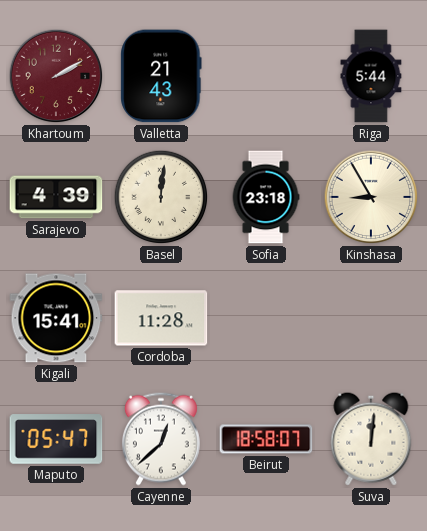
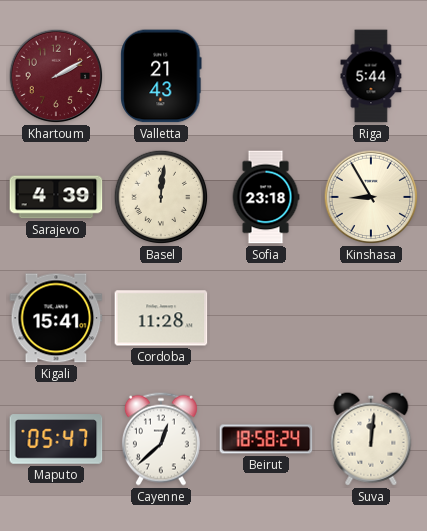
Beirut: 18:58:07 -> 18:58:24 (266, 439)
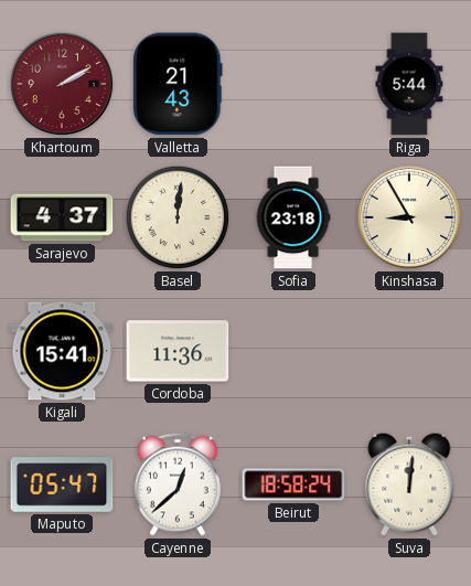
Sarajevo: 4:39 -> 4:37 (62, 217)
Cordoba: 11:28 -> 11:36 (178, 351)
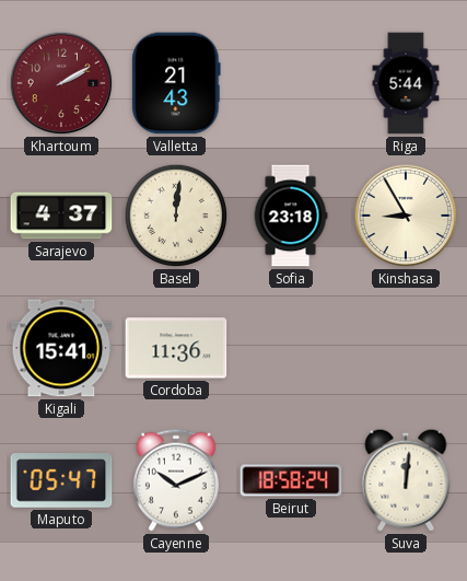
Cayenne: 12:38 -> 10:11 (176, 480)
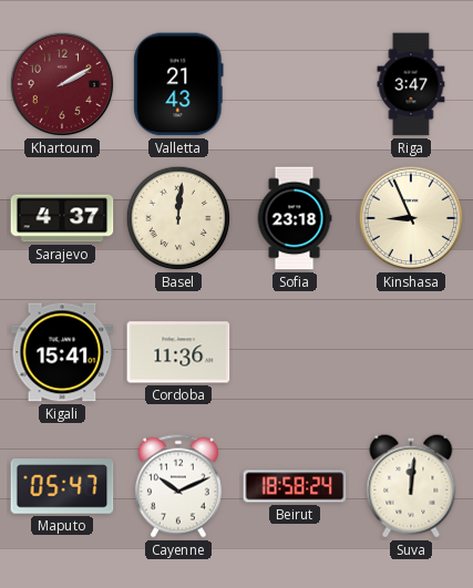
Riga: 5:44 -> 3:47 (411, 84)
Kinshasa: 8:55 -> 8:56 (411, 218)
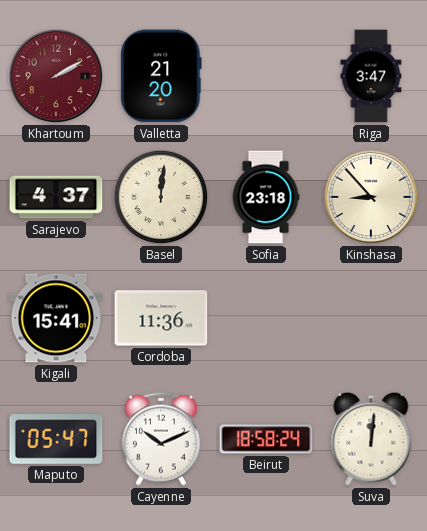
Valletta: 21:43 -> 21:20 (161, 76)
Kinshasa: 8:56 -> 8:53 (371, 197)
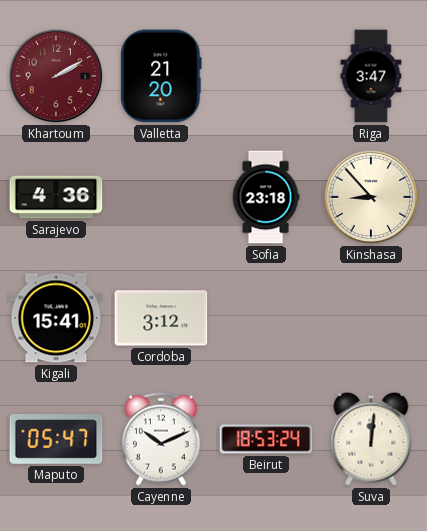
Sarajevo: 4:37 -> 4:36 (56, 197)
Basel: 12:01 -> none (161, 197)
Cordoba: 11:36 -> 3:12 (161, 318)
Beirut: 18:58 -> 18:53 (266, 439)
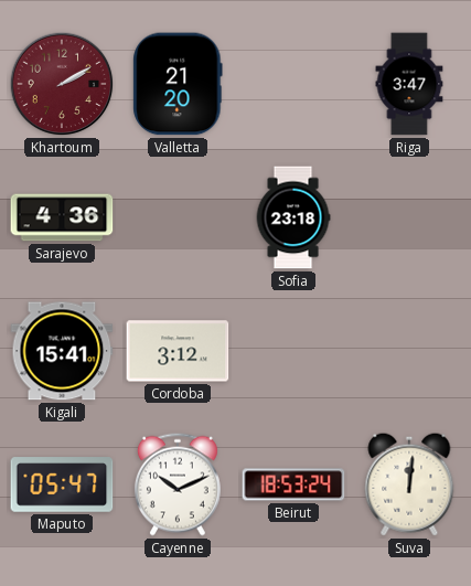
Kinshasa: 8:53 -> none (371, 197)
